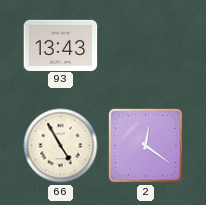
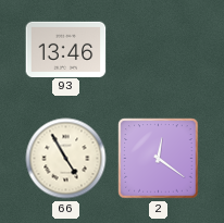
93: 13:43 -> 13:46 (66, 49)
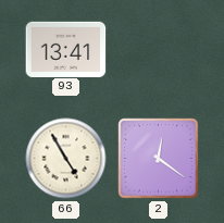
93: 13:46 -> 13:41 (66, 49)
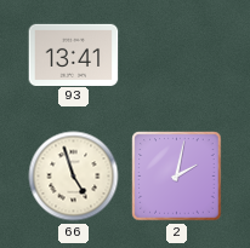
66: 4:55 -> 4:57 (74, 177)
2: 12:21 -> 2:02 (177, 177)
